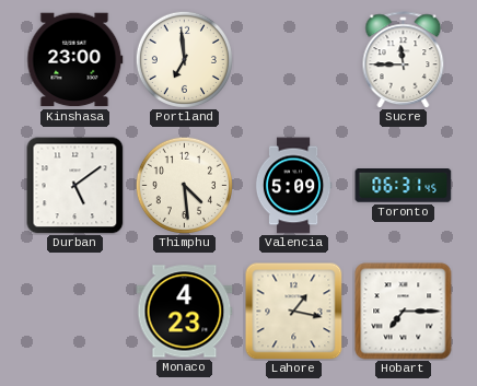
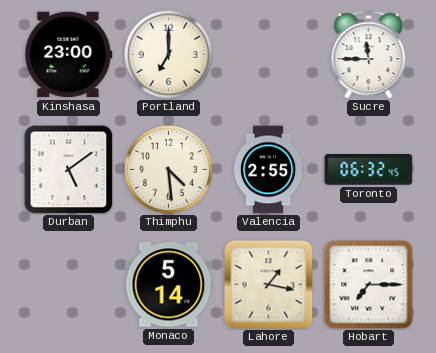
Portland: 6:59 -> 7:00 (168, 54)
Valencia: 5:09 -> 2:55 (268, 170)
Toronto: 06:31 -> 06:32 (369, 170)
Monaco: 4:23 -> 5:14 (169, 285)
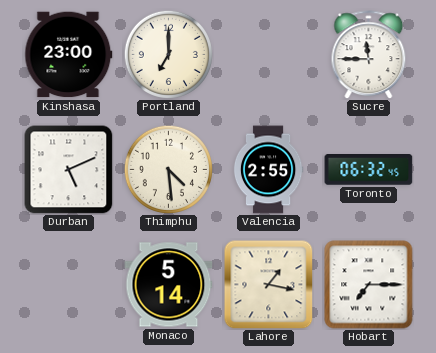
Durban: 5:09 -> 5:11 (69, 170)
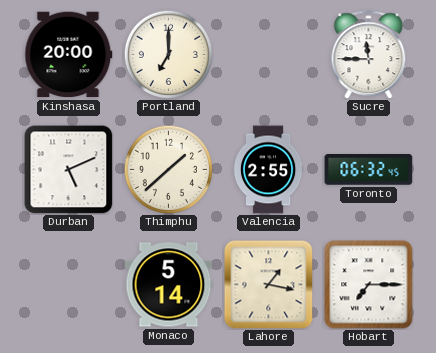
Kinshasa: 23:00 -> 20:00 (69, 55)
Thimphu: 4:29 -> 1:38 (168, 169)
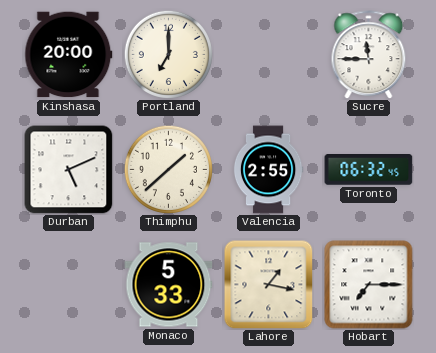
Monaco: 5:14 -> 5:33 (169, 285)
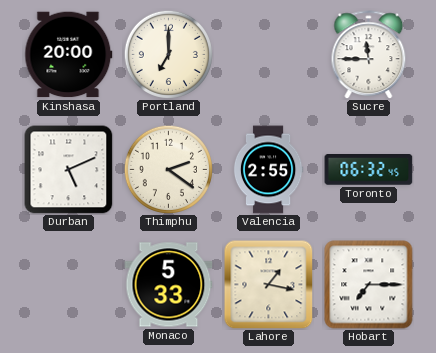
Thimphu: 1:38 -> 2:21 (168, 169)
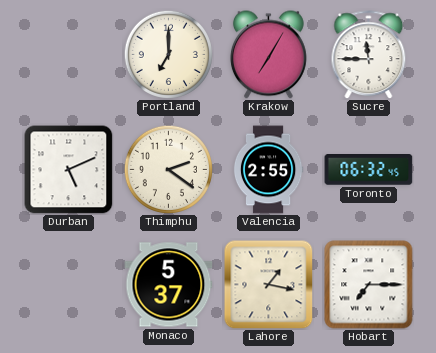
Kinshasa: 20:00 -> none (69, 55)
Krakow: none -> 7:05 (268, 55)
Monaco: 5:33 -> 5:37 (169, 285)
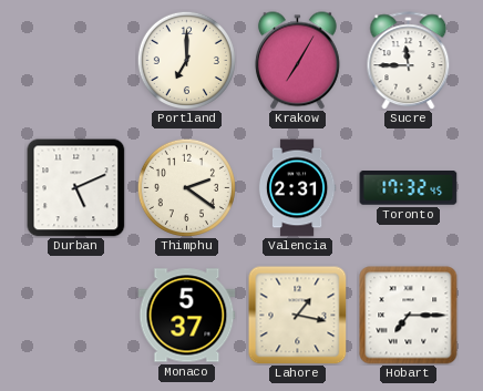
Valencia: 2:55 -> 2:31 (297, 188)
Toronto: 06:32 -> 17:32 (409, 188)
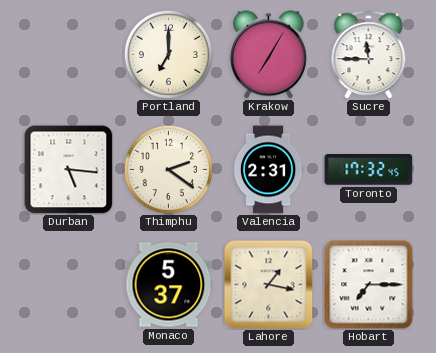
Durban: 5:11 -> 5:16 (69, 170)
